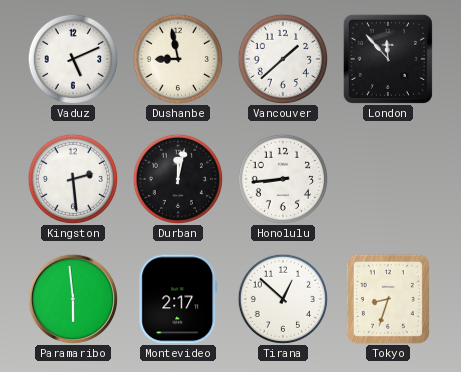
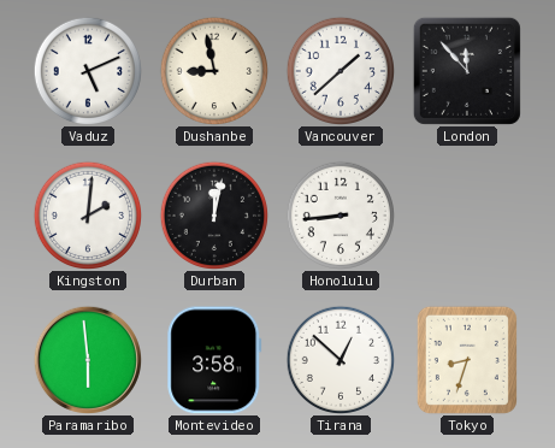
Kingston: 2:29 -> 2:01 (87, 214)
Montevideo: 2:17 -> 3:58 (214, 360)
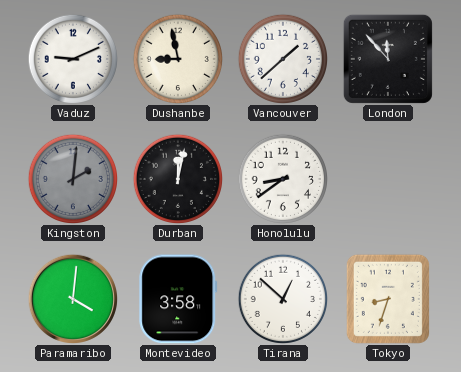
Vaduz: 5:11 -> 9:11 (72, 58)
Kingston dial: white -> grey (72, 178)
Honolulu: 8:44 -> 8:39 (282, 178)
Paramaribo: 5:59 -> 4:01 (72, 298)
